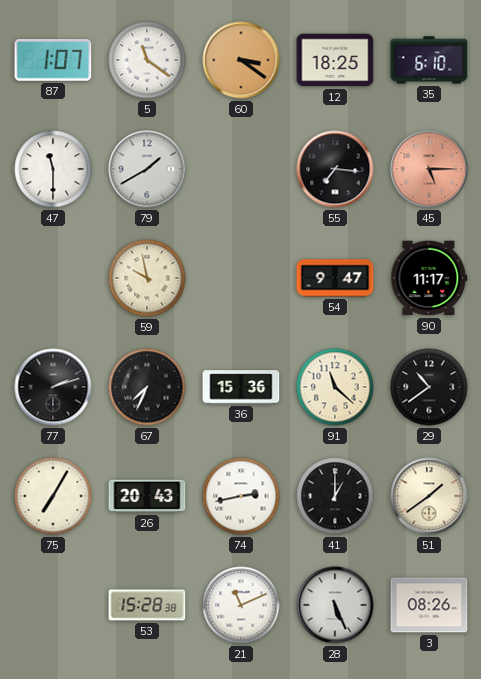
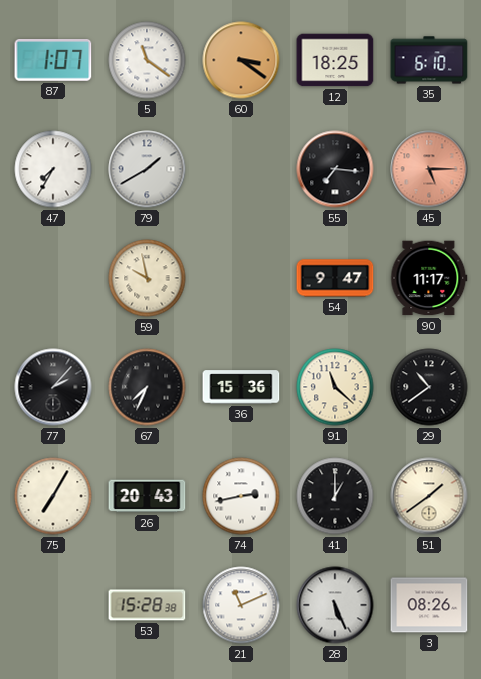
47: 11:30 -> 7:35 (53, 169)
77: 2:12 -> 2:07 (53, 387)
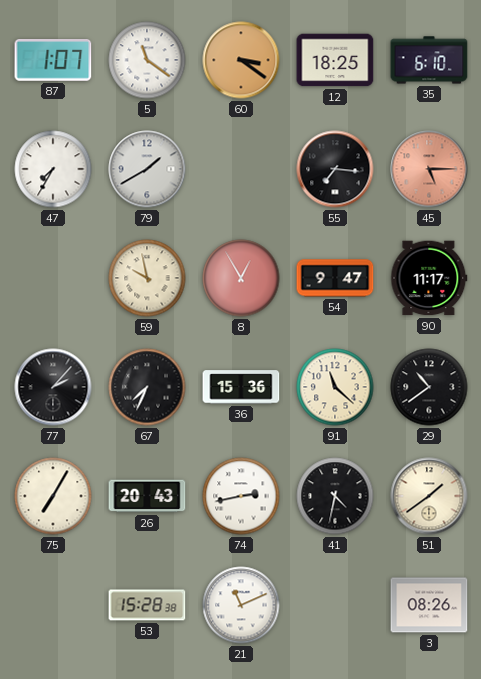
8: none -> 12:55 (241, 278)
41: 1:00 -> 4:32 (335, 496)
28: 5:26 -> none (335, 605)
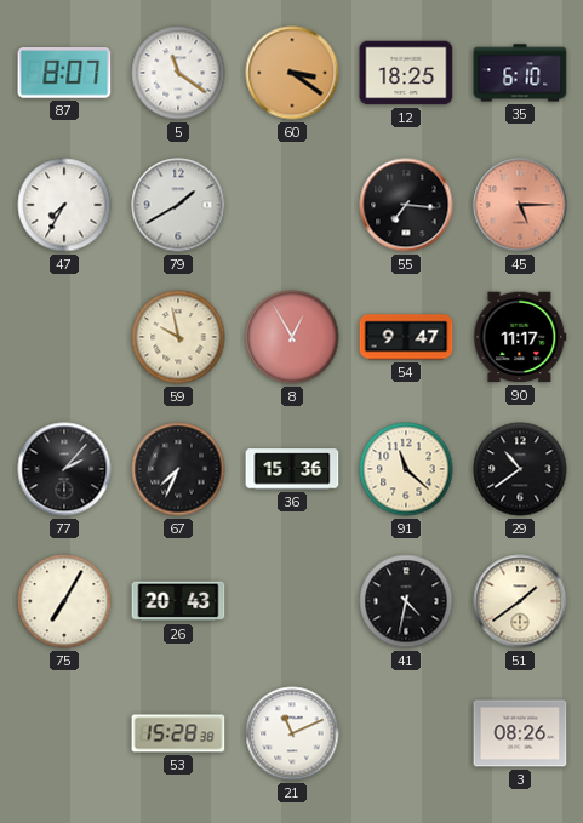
87: 1:07 -> 8:07 (64, 73)
74: 2:43 -> none (241, 496)
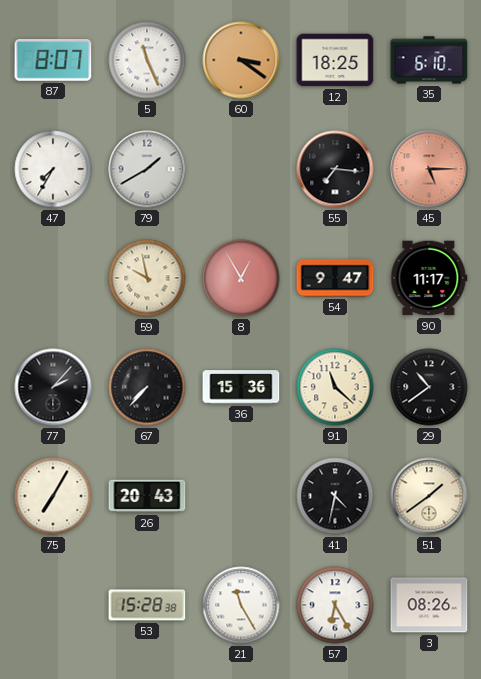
5: 11:21 -> 11:26 (147, 60)
67: 7:34 -> 7:37 (147, 387)
21: 11:11 -> 11:25 (241, 605)
57: none -> 6:25 (335, 605)
